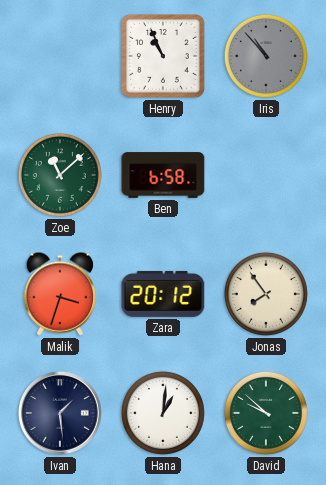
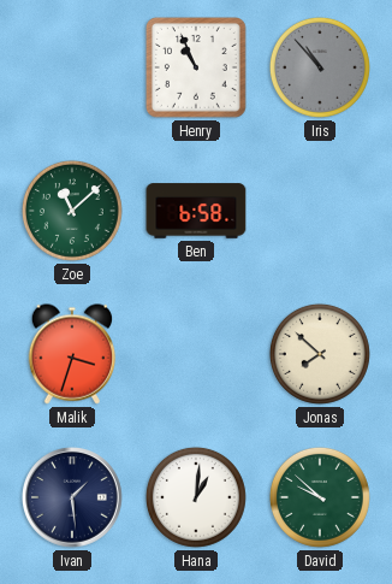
Zara: 20:12 -> none (163, 294)
Jonas: 7:54 -> 7:52 (320, 354)
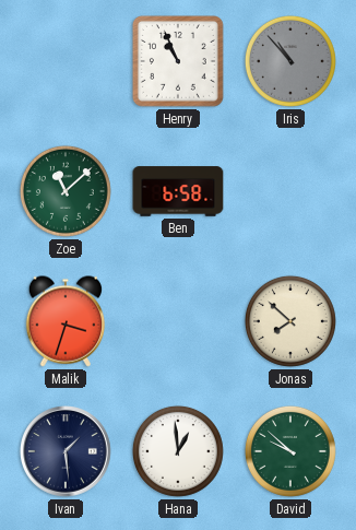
Hana: 1:01 -> 12:59 (178, 451)
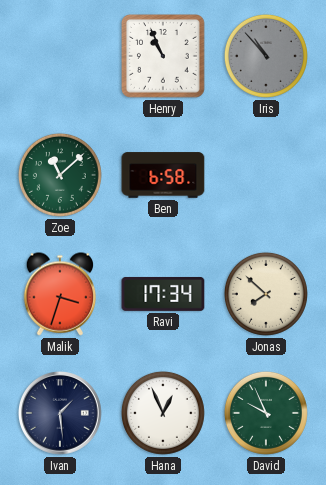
Ravi: none -> 17:34 (163, 294)
Hana: 12:59 -> 12:56 (163, 413)
David: 9:52 -> 9:56 (266, 413)
